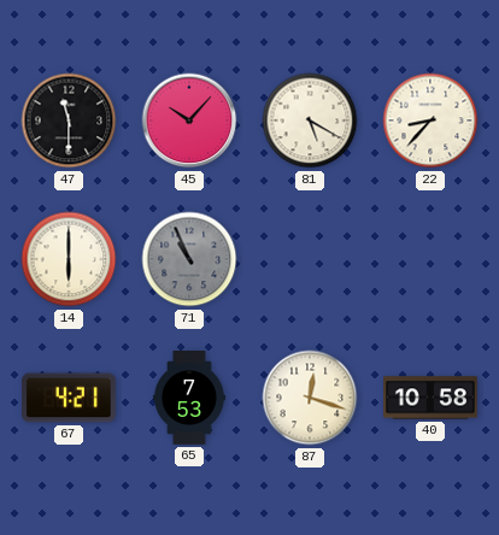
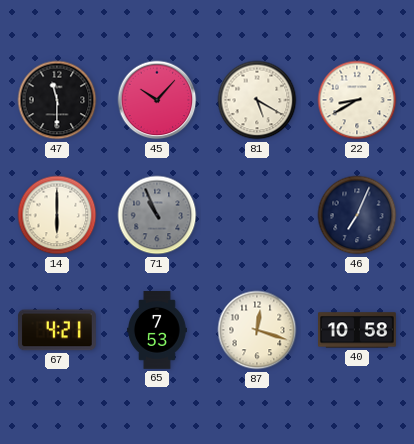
22: 8:37 -> 8:40 (357, 100)
46: none -> 7:04 (357, 215)
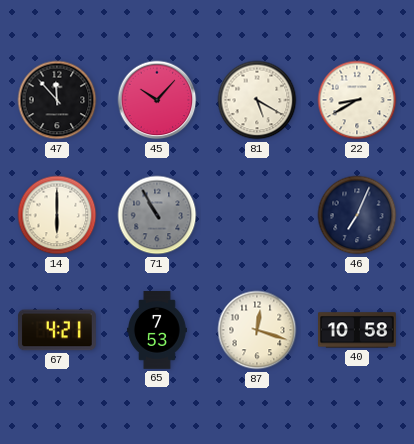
47: 11:30 -> 11:53 (57, 100)
71: 10:56 -> 10:55 (157, 215)
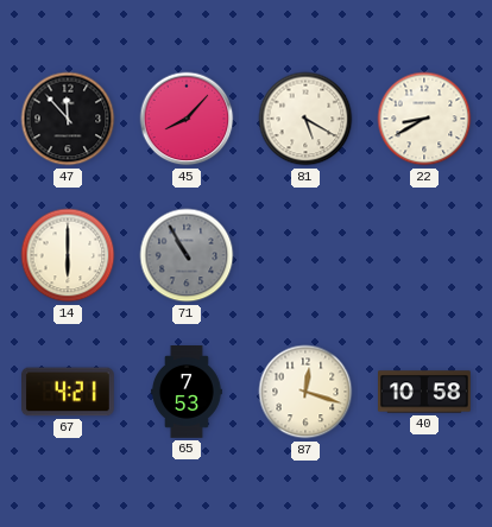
45: 10:07 -> 8:07 (187, 119)
46: 7:04 -> none (357, 215)
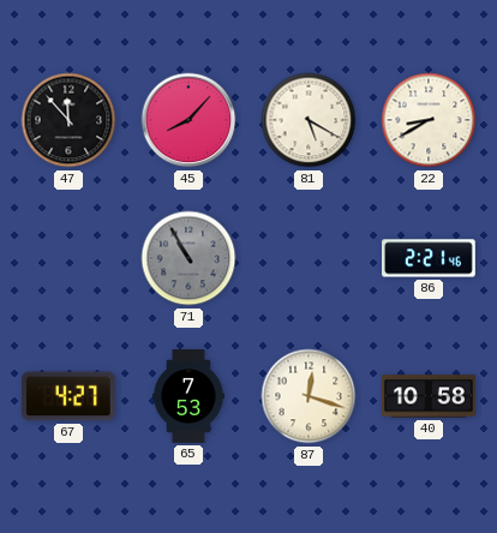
14: 6:00 -> none (68, 255)
86: none -> 2:21 (430, 258)
67: 4:21 -> 4:27 (70, 396)
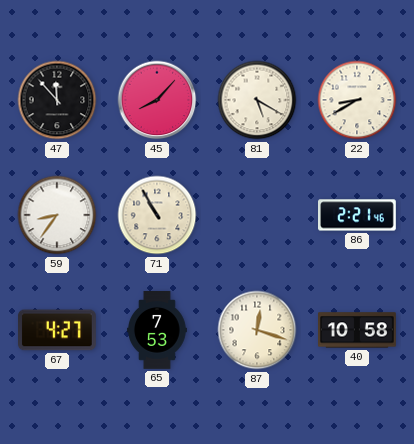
59: none -> 8:36 (57, 215)
71 dial: grey -> cream (157, 215)
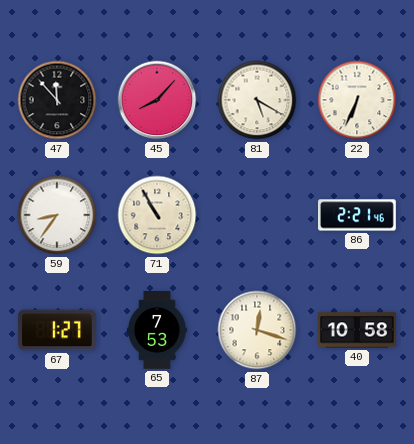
22: 8:40 -> 6:34 (357, 100)
67: 4:27 -> 1:27 (58, 330)
